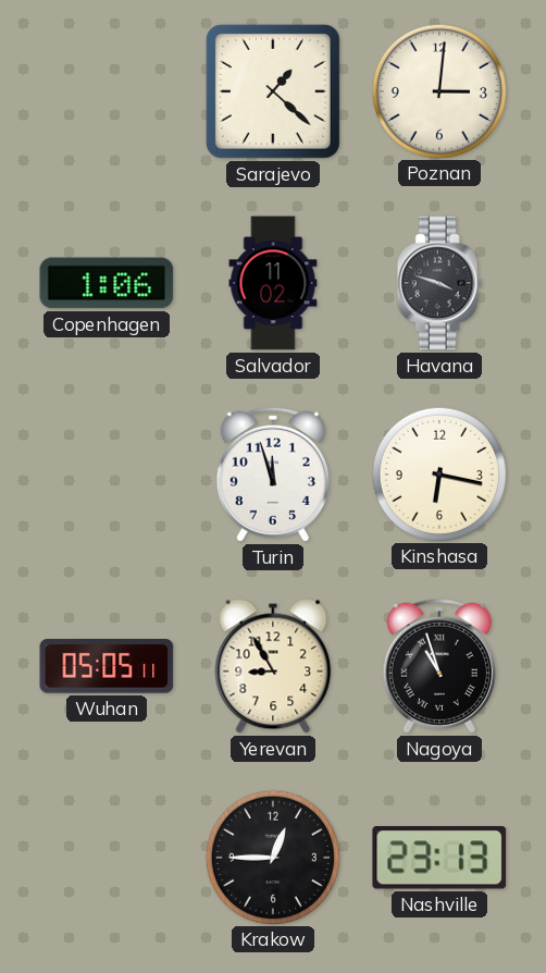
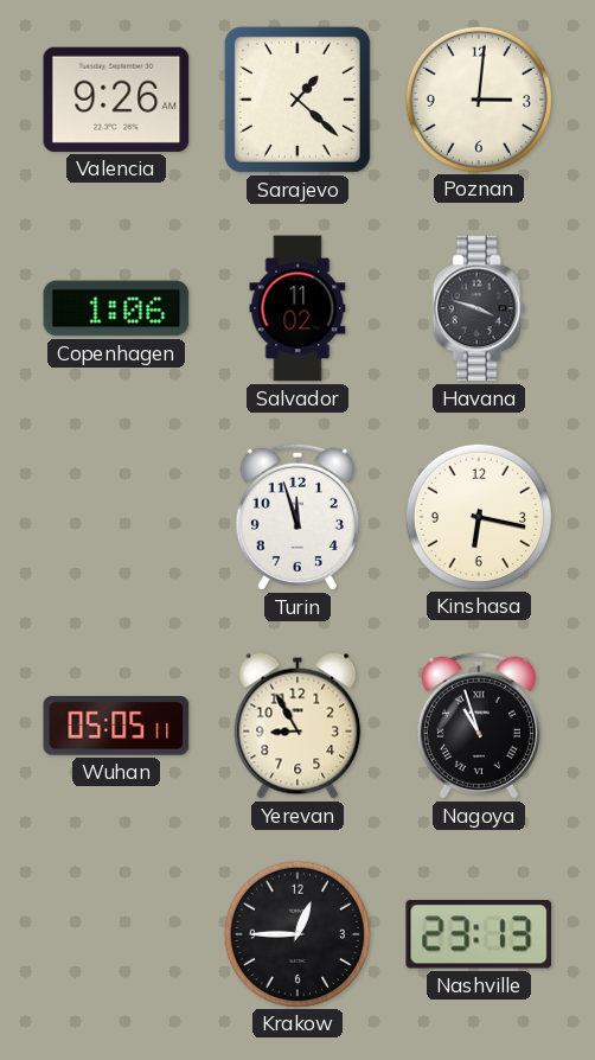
Valencia: none -> 9:26 (116, 100)
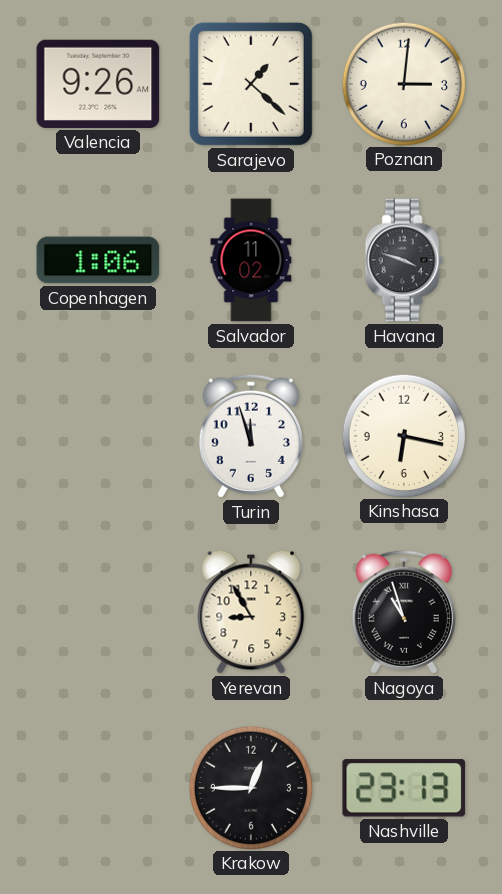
Wuhan: 05:05 -> none (116, 727)
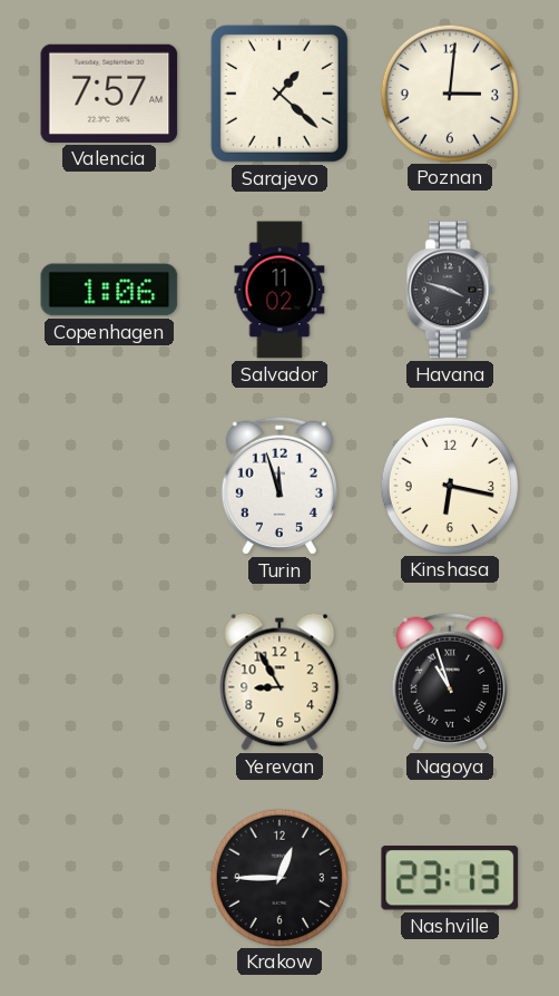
Valencia: 9:26 -> 7:57 (109, 94)
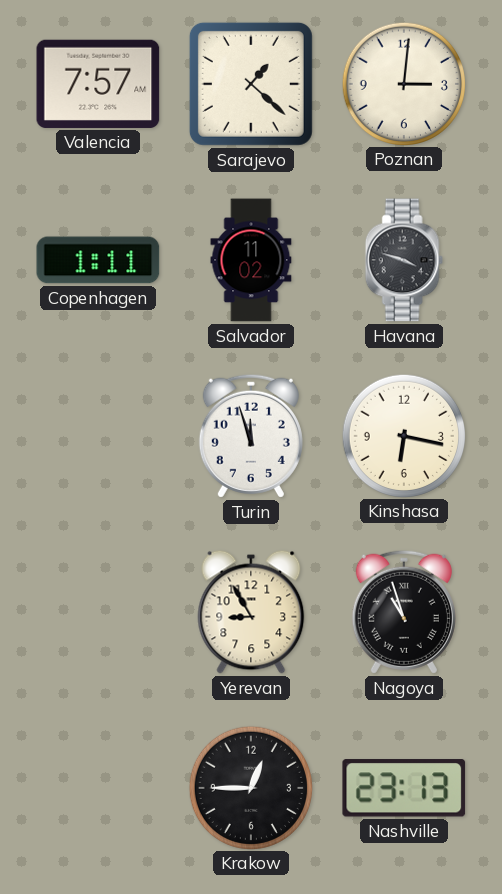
Copenhagen: 1:06 -> 1:11 (98, 260)
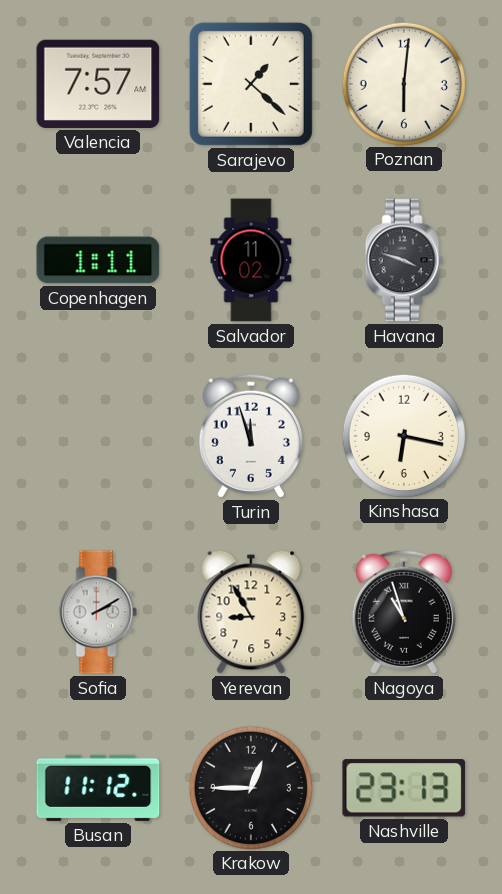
Poznan: 3:01 -> 6:01 (403, 83)
Sofia: none -> 2:10 (98, 612)
Busan: none -> 11:12 (98, 788)
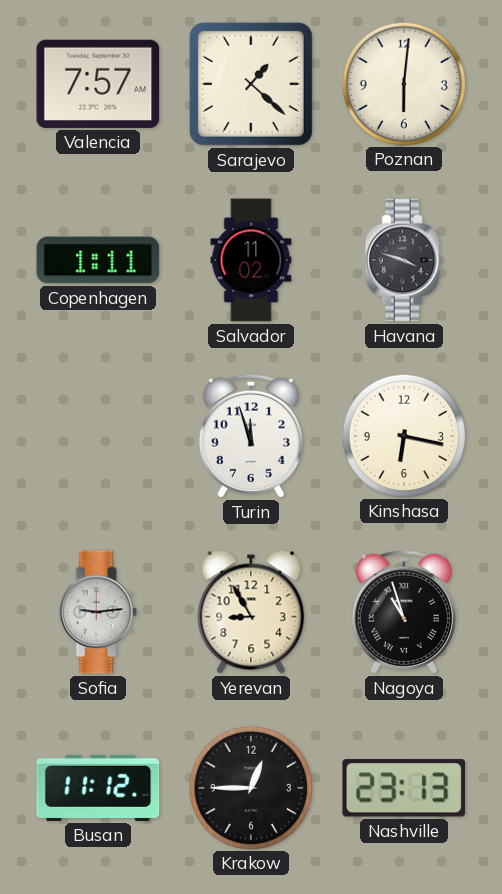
Sofia: 2:10 -> 9:14 (98, 612)
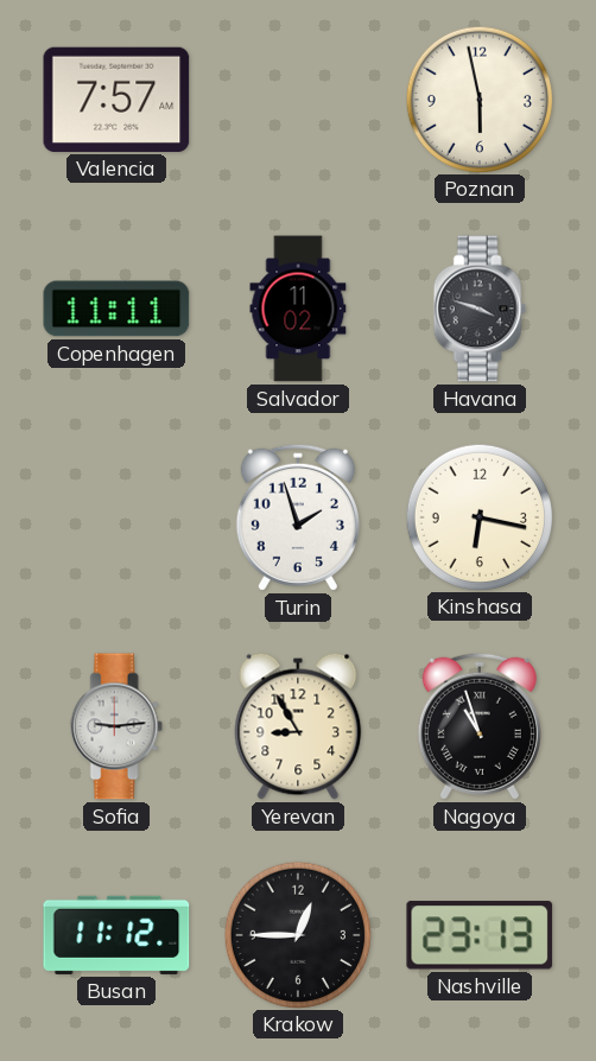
Sarajevo: 1:22 -> none (251, 84)
Poznan: 6:01 -> 5:58 (478, 99)
Copenhagen: 1:11 -> 11:11 (116, 309)
Turin: 11:57 -> 1:57 (298, 517)
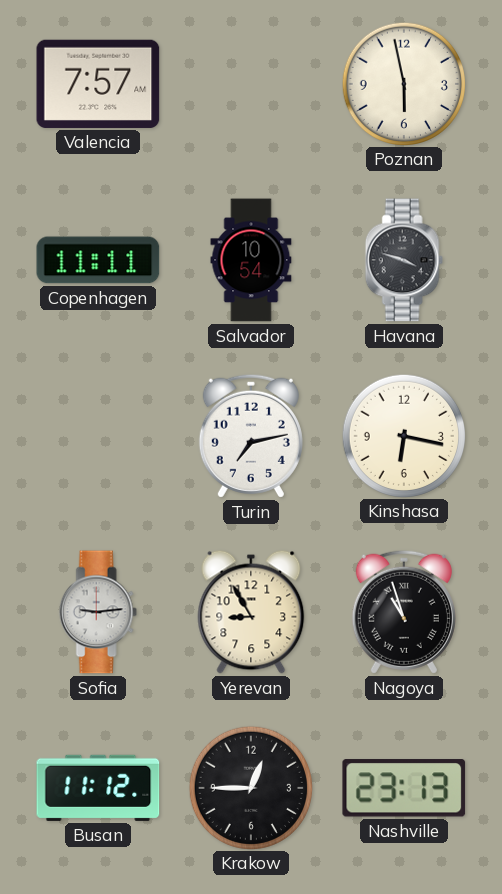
Salvador: 11:02 -> 10:54 (251, 260)
Turin: 1:57 -> 7:13 (251, 436)
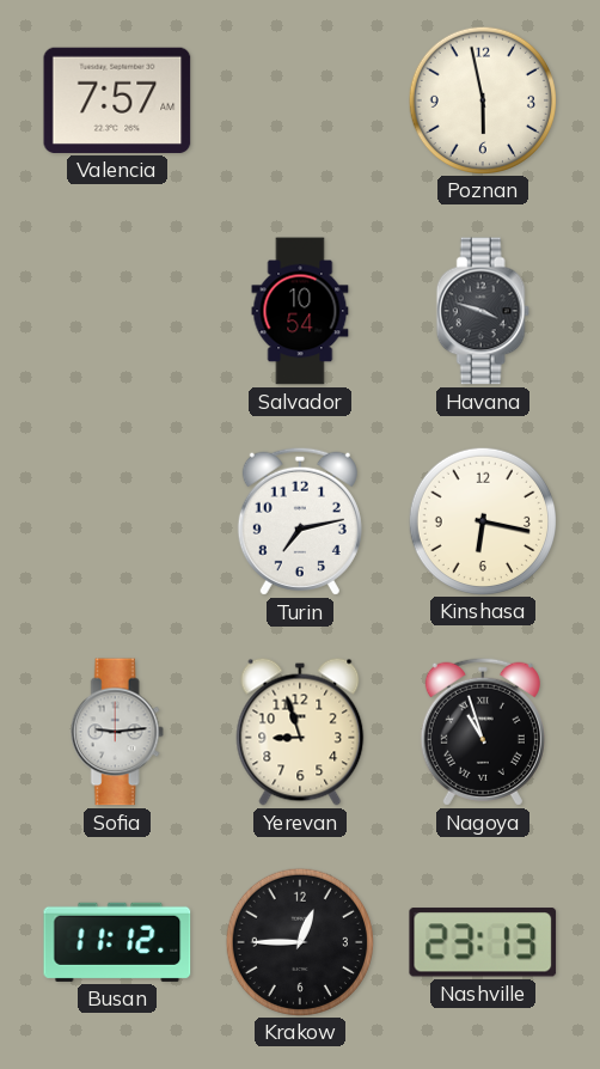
Copenhagen: 11:11 -> none (98, 260)
Yerevan: 8:55 -> 8:57 (300, 732)
